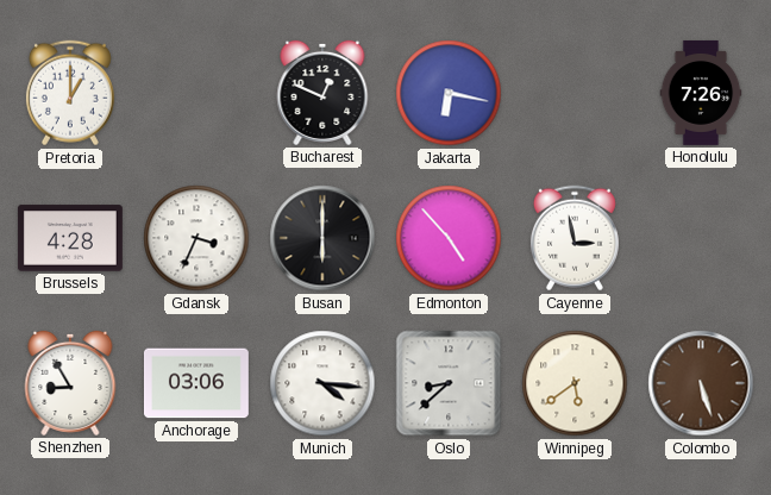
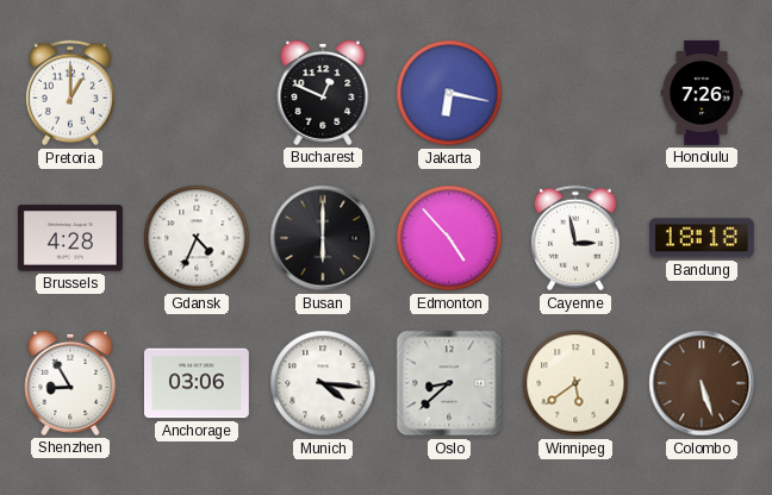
Gdansk: 3:34 -> 4:34 (197, 238)
Bandung: none -> 18:18 (702, 238)
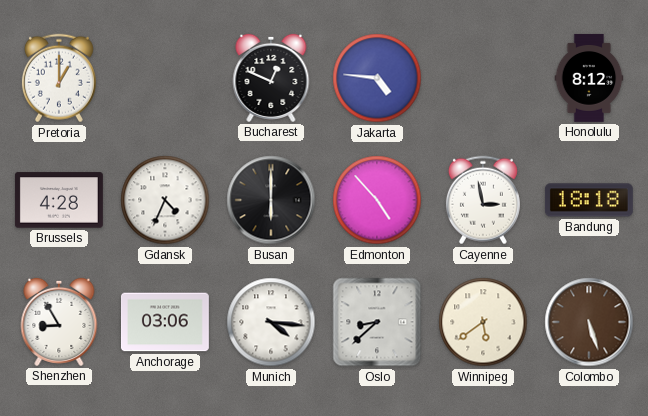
Jakarta: 6:17 -> 4:46 (377, 78)
Honolulu: 7:26 -> 8:12 (589, 78)
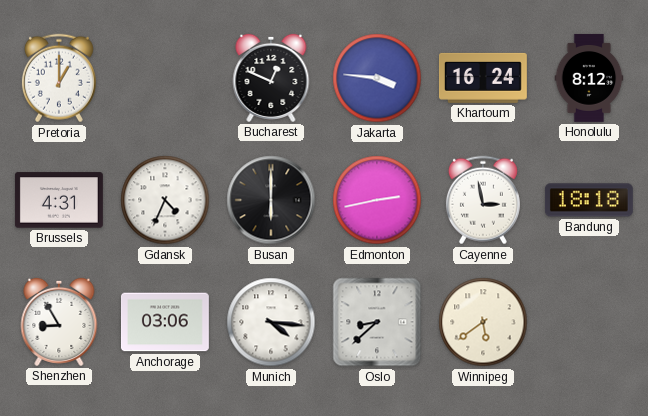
Jakarta: 4:46 -> 3:46 (377, 78)
Khartoum: none -> 16:24 (483, 78)
Brussels: 4:28 -> 4:31 (59, 200)
Edmonton: 4:53 -> 2:43 (377, 200)
Colombo: 5:27 -> none (589, 322)
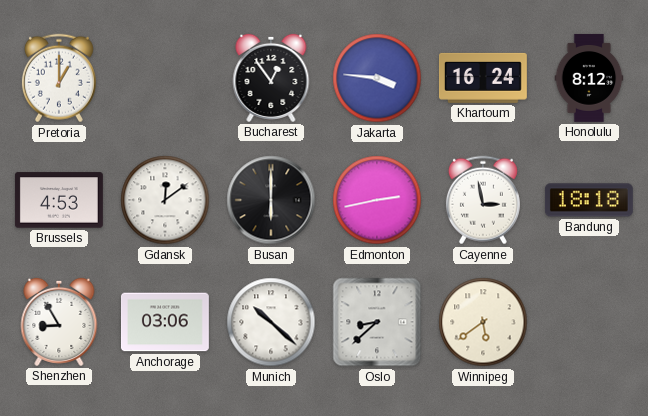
Bucharest: 12:49 -> 12:54 (271, 78)
Brussels: 4:31 -> 4:53 (59, 200)
Gdansk: 4:34 -> 12:09 (165, 200)
Munich: 4:16 -> 10:22 (271, 322)
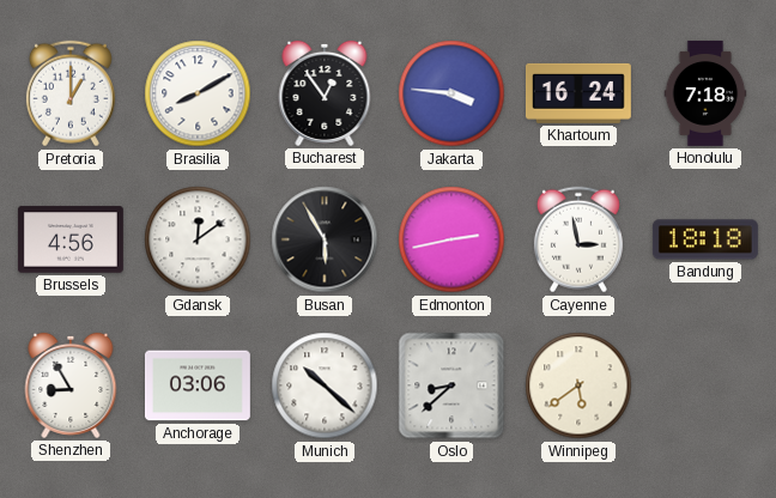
Brasilia: none -> 8:10 (198, 93)
Honolulu: 8:12 -> 7:18 (705, 93)
Brussels: 4:53 -> 4:56 (71, 239)
Busan: 6:00 -> 5:55 (325, 239)
